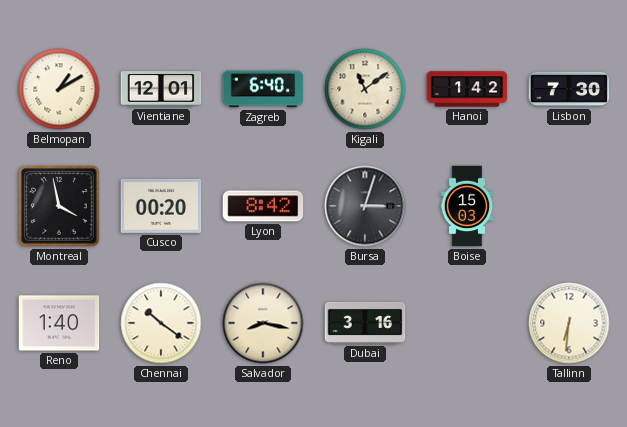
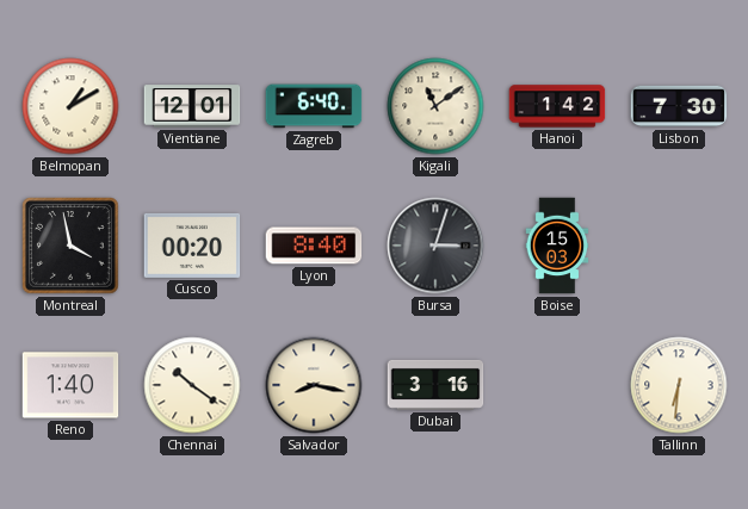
Lyon: 8:42 -> 8:40 (314, 246)
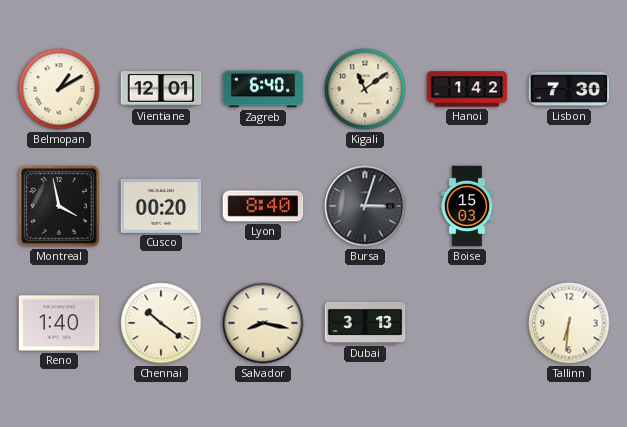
Dubai: 3:16 -> 3:13 (365, 323)
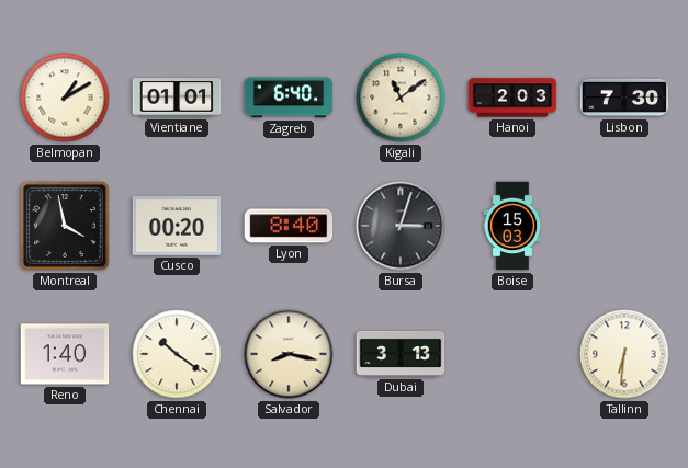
Vientiane: 12:01 -> 01:01 (177, 98)
Hanoi: 1:42 -> 2:03 (512, 98)
